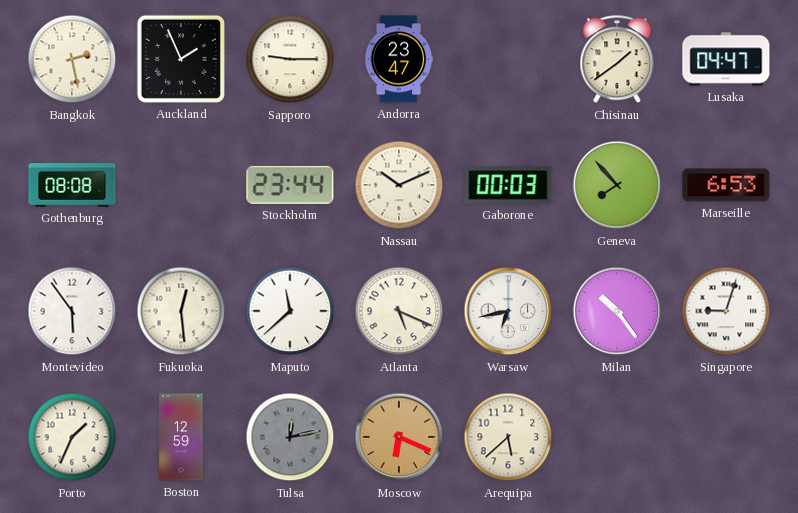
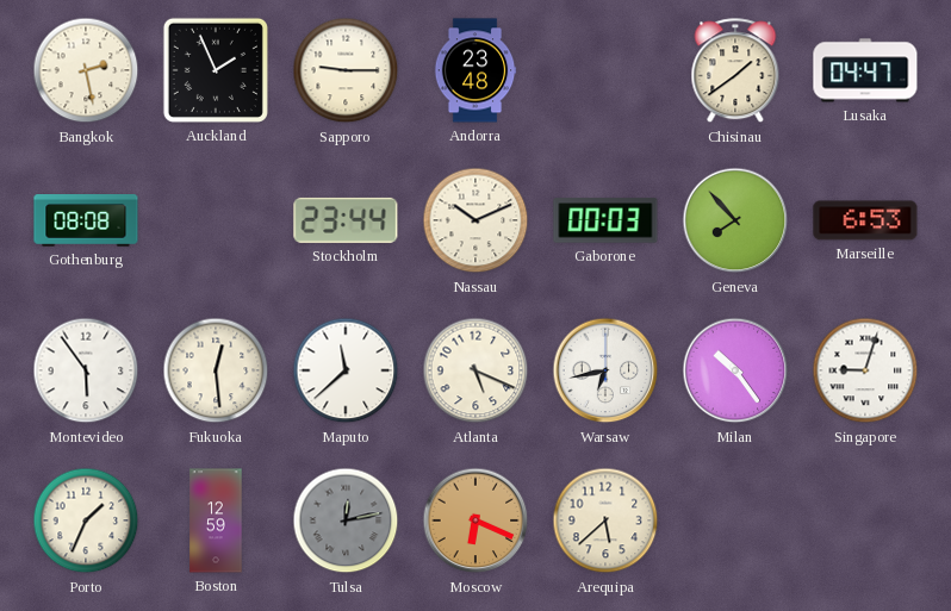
Andorra: 23:47 -> 23:48 (475, 70)
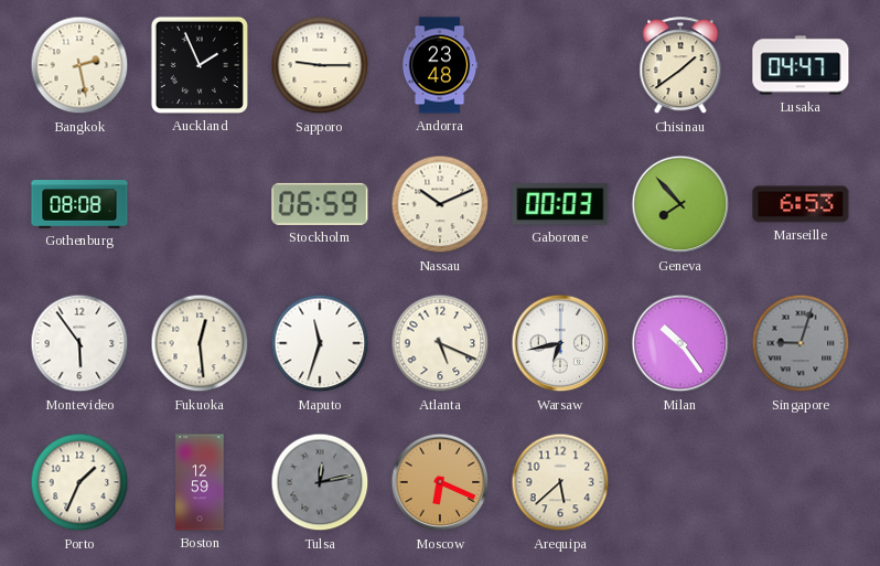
Stockholm: 23:44 -> 06:59 (320, 204)
Maputo: 11:38 -> 11:33 (320, 343)
Singapore dial: white -> grey (801, 343)
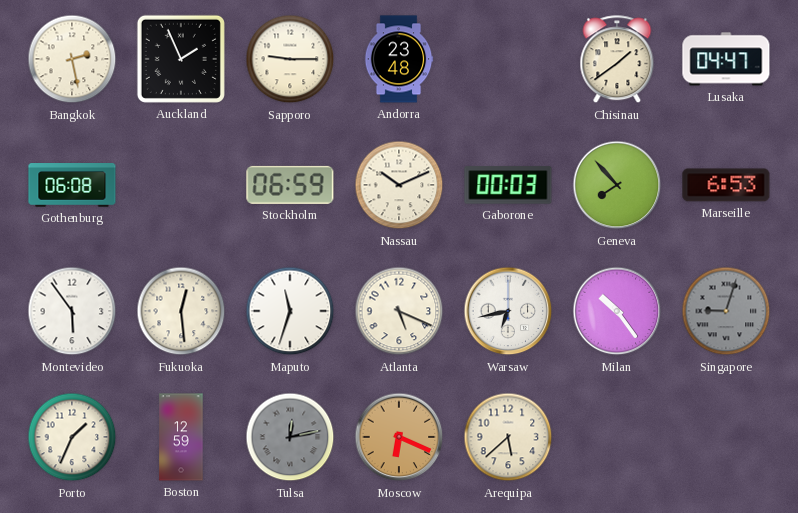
Gothenburg: 08:08 -> 06:08 (72, 186)
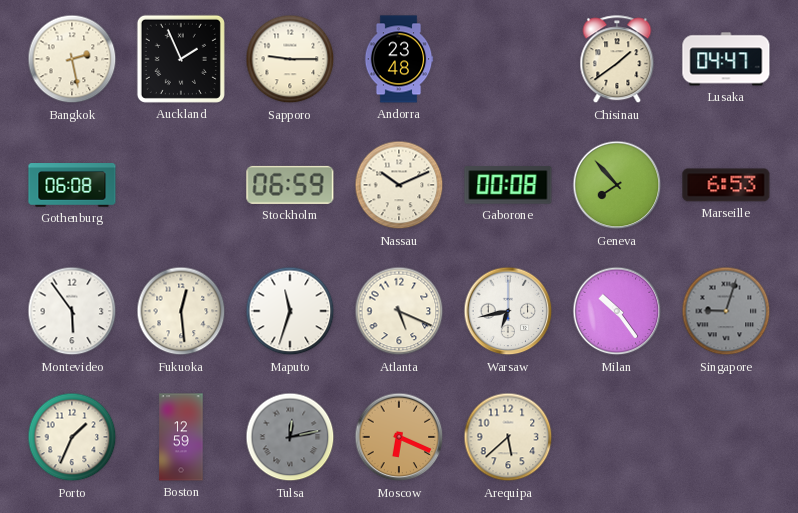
Gaborone: 00:03 -> 00:08 (508, 185)
